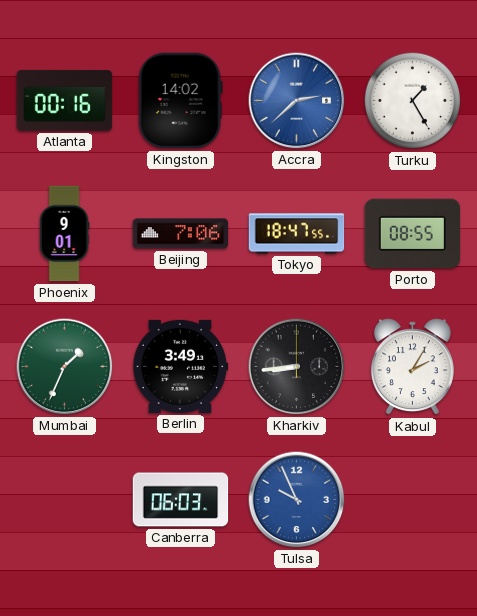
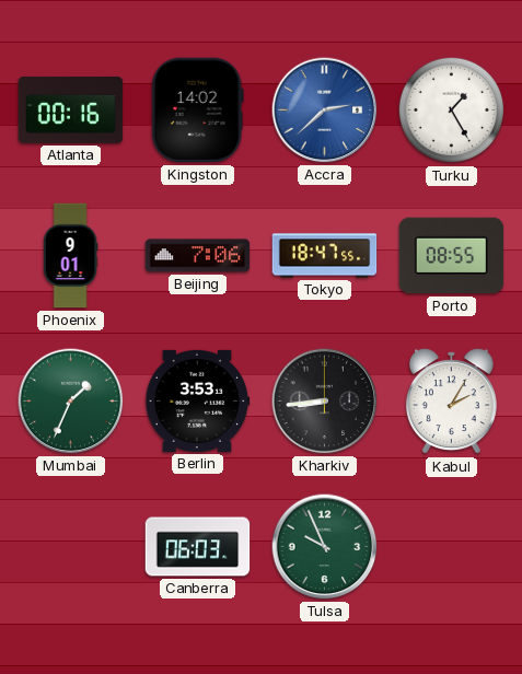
Berlin: 3:49 -> 3:53 (198, 400)
Tulsa dial: blue -> green (325, 547)
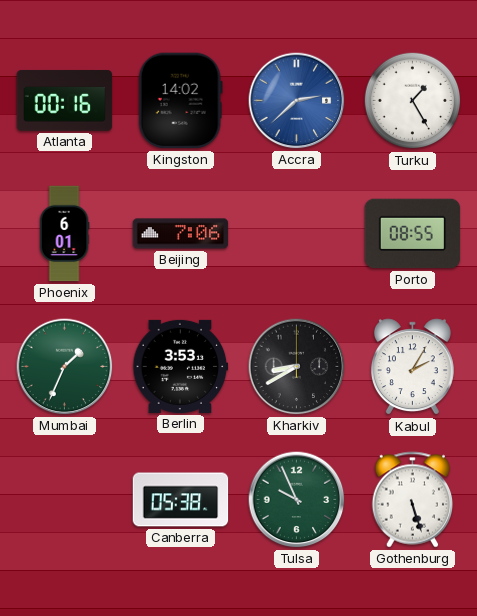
Phoenix: 9:01 -> 6:01 (64, 234)
Tokyo: 18:47 -> none (325, 256)
Kharkiv: 8:44 -> 8:40 (297, 367)
Canberra: 06:03 -> 05:38 (181, 500)
Gothenburg: none -> 5:27 (413, 500)
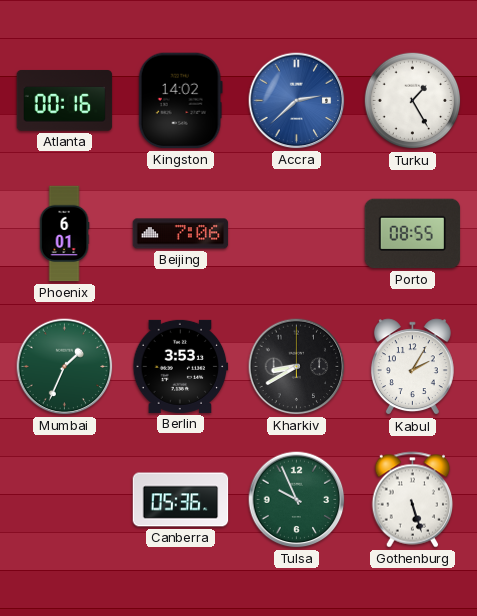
Canberra: 05:38 -> 05:36 (181, 500)
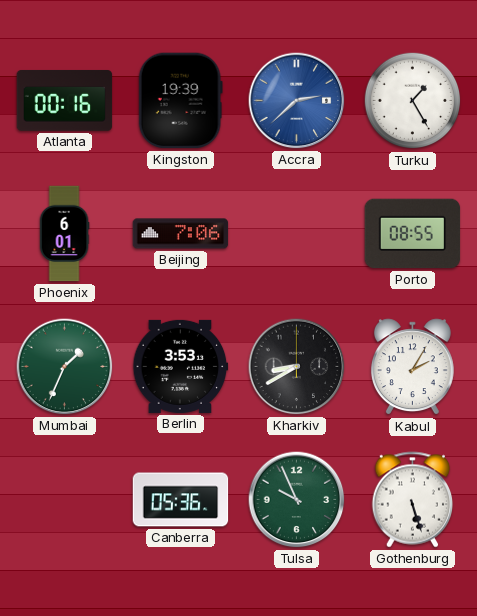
Kingston: 14:02 -> 19:39 (180, 101)
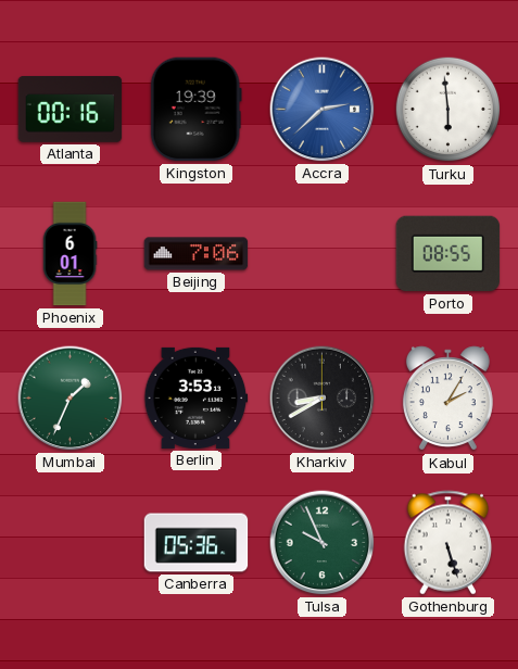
Turku: 1:25 -> 5:59 (448, 110)
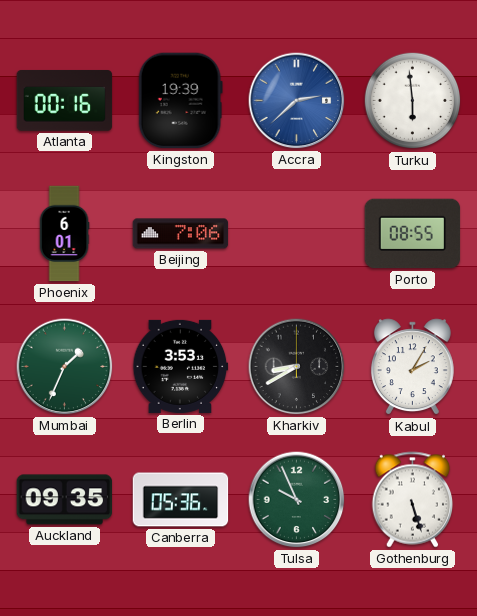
Auckland: none -> 09:35 (65, 500)
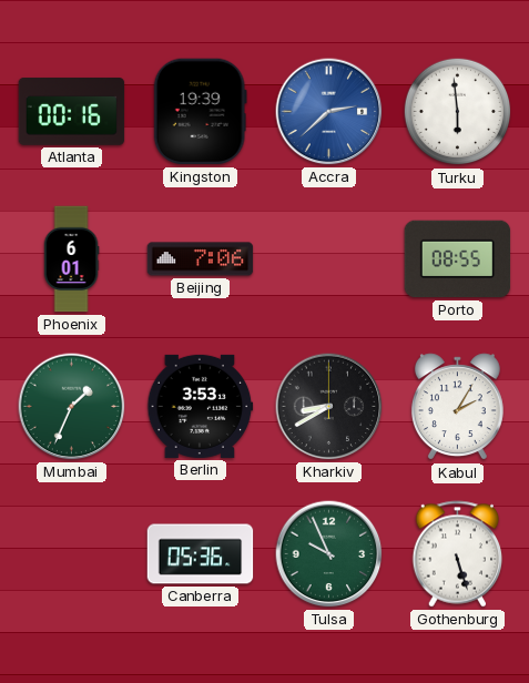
Auckland: 09:35 -> none (65, 500)
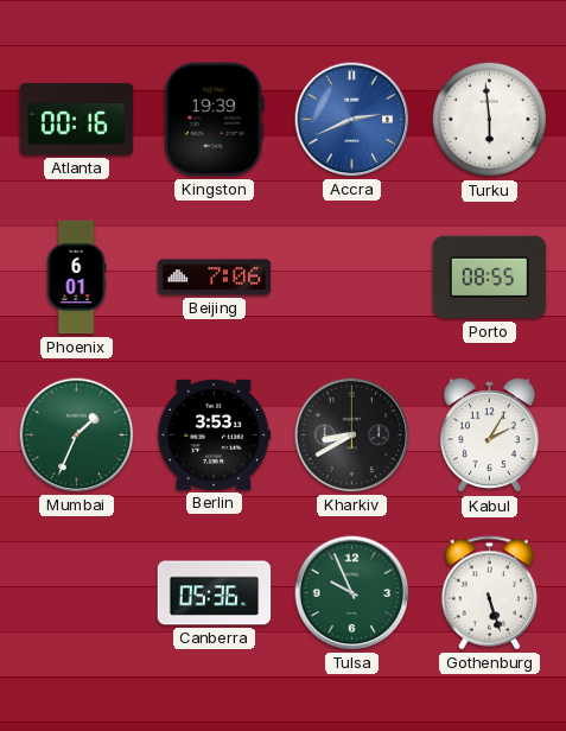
Accra: 2:38 -> 2:41 (352, 120)
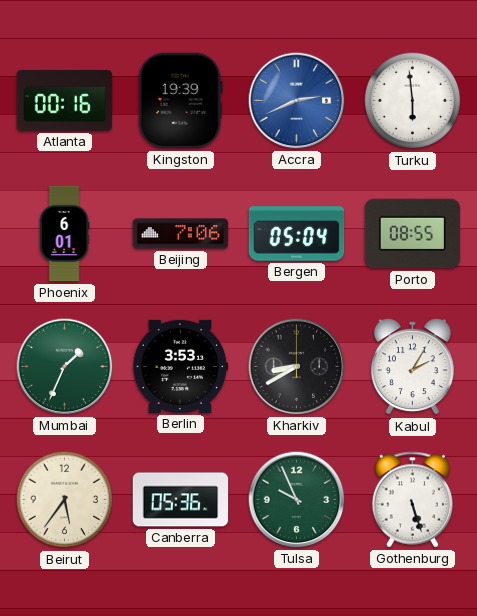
Bergen: none -> 05:04 (297, 234)
Beirut: none -> 5:36 (65, 500)
